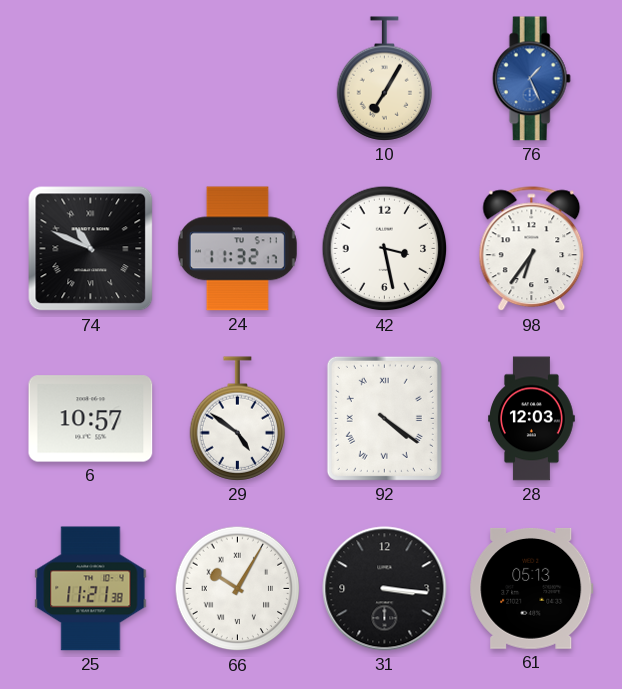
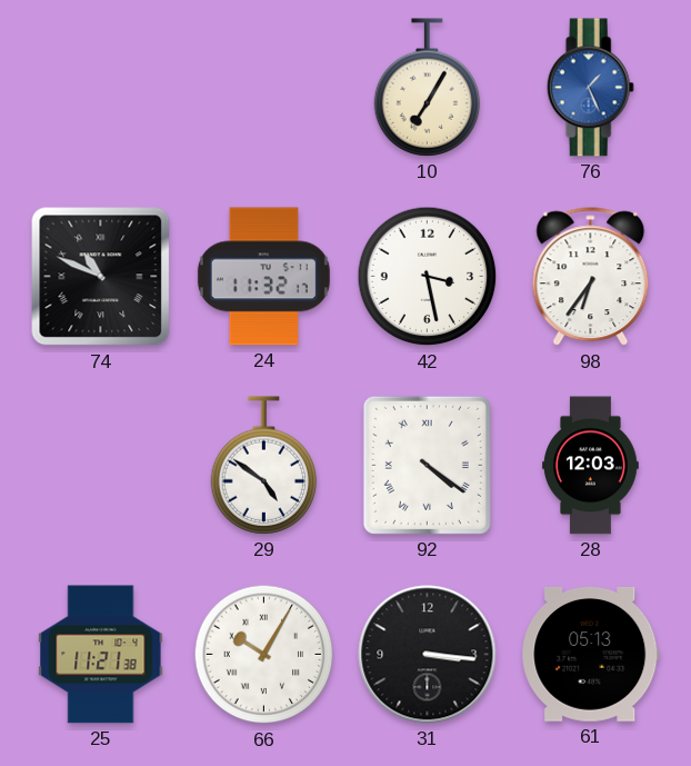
6: 10:57 -> none (91, 419)
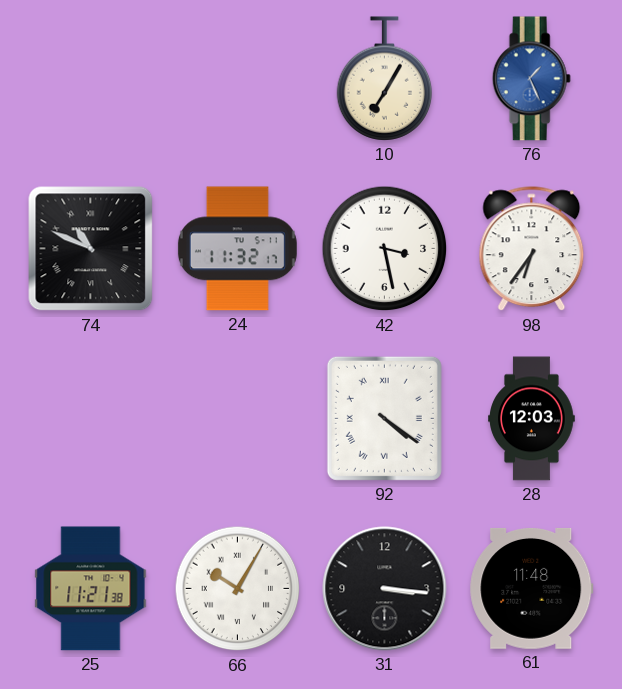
29: 4:51 -> none (264, 466)
61: 05:13 -> 11:48 (532, 588)
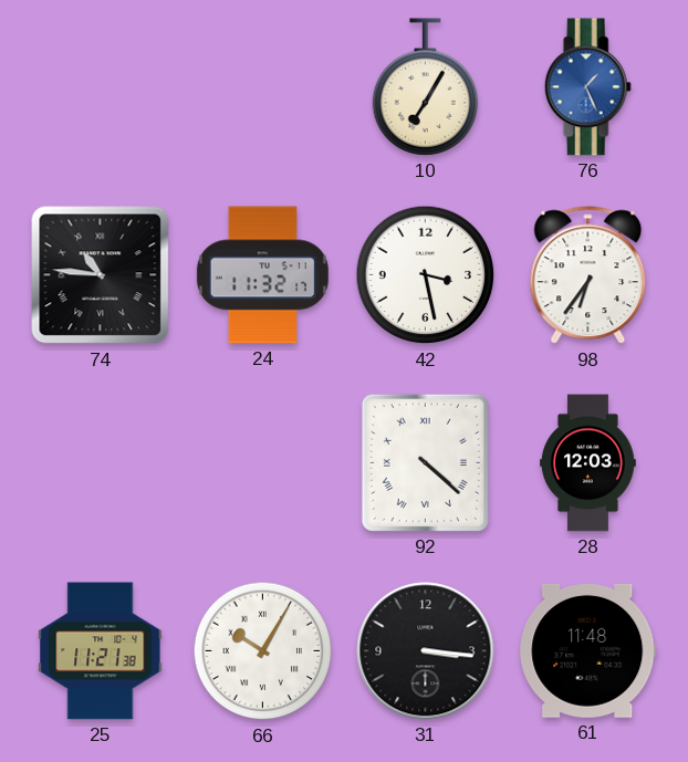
74: 10:49 -> 10:46 (101, 275)
92: 4:21 -> 4:22 (425, 462)
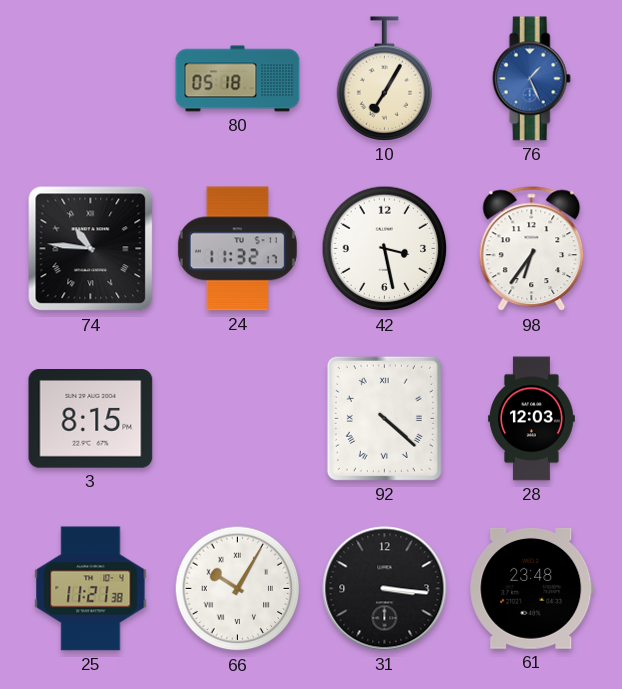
80: none -> 05:18 (238, 79)
3: none -> 8:15 (91, 419)
61: 11:48 -> 23:48 (532, 588)
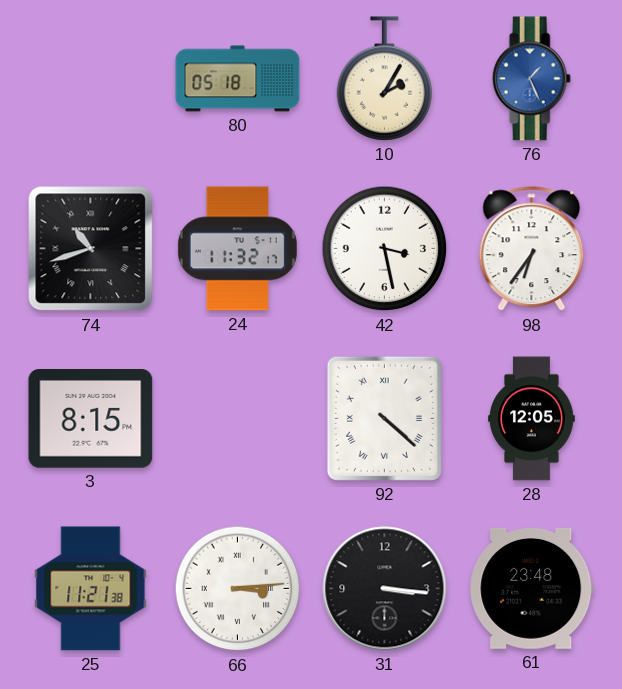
10: 7:05 -> 2:05 (385, 79)
74: 10:46 -> 10:42 (91, 249)
28: 12:03 -> 12:05 (532, 419)
66: 10:05 -> 3:14 (238, 589)
